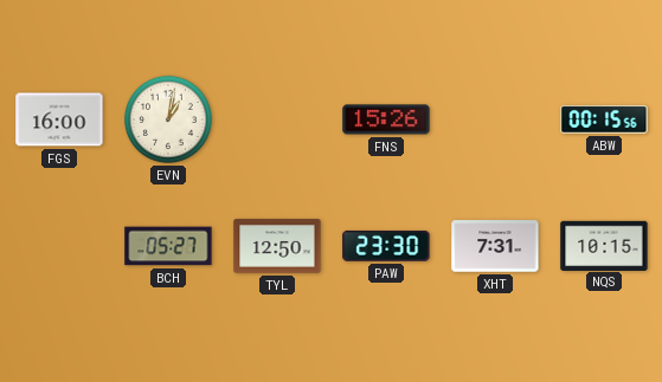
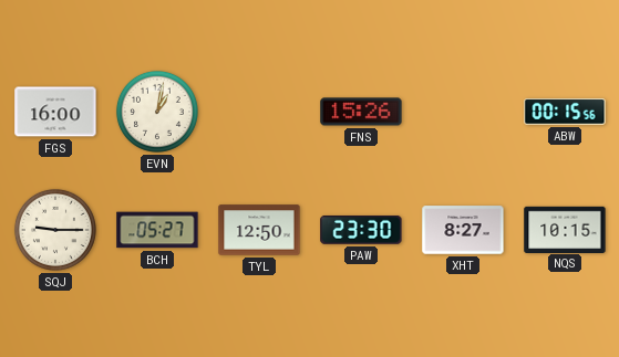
SQJ: none -> 9:15 (55, 230)
XHT: 7:31 -> 8:27 (463, 230)
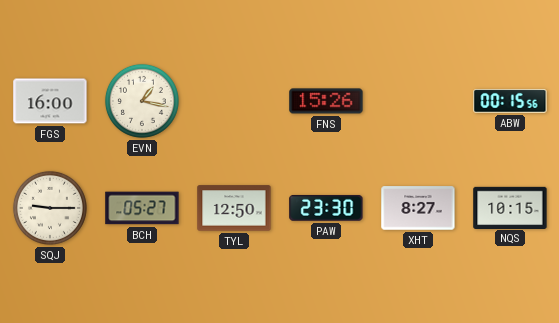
EVN: 1:02 -> 1:17 (142, 101)
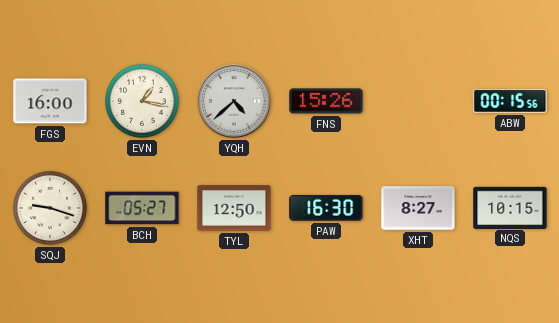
YQH: none -> 4:38 (234, 101)
SQJ: 9:15 -> 9:18 (50, 208)
PAW: 23:30 -> 16:30 (326, 208)
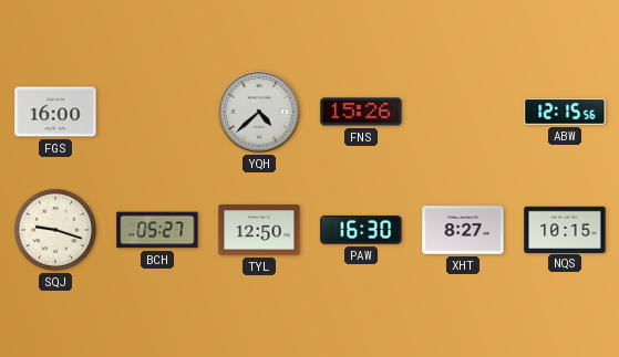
EVN: 1:17 -> none (142, 101)
ABW: 00:15 -> 12:15 (565, 112)
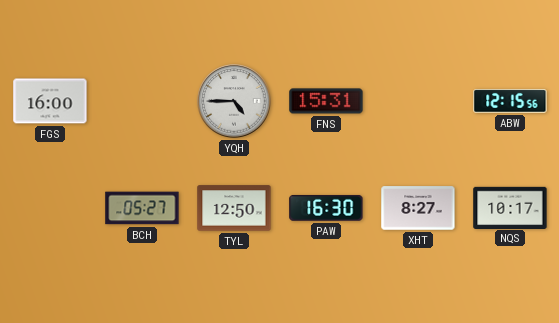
YQH: 4:38 -> 4:45 (234, 101)
FNS: 15:26 -> 15:31 (326, 101)
SQJ: 9:18 -> none (55, 230)
NQS: 10:15 -> 10:17 (510, 207)
